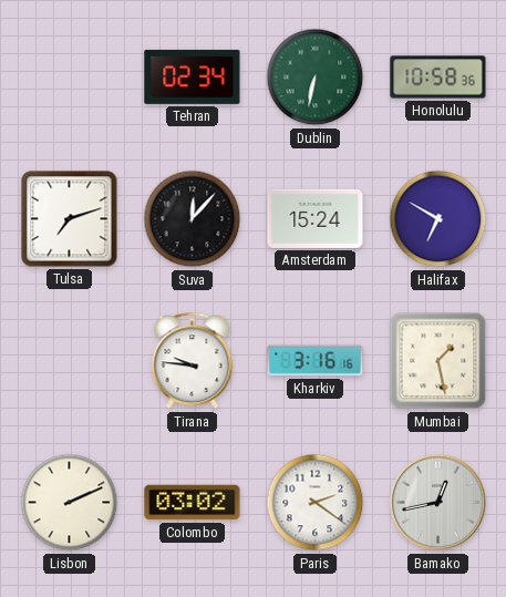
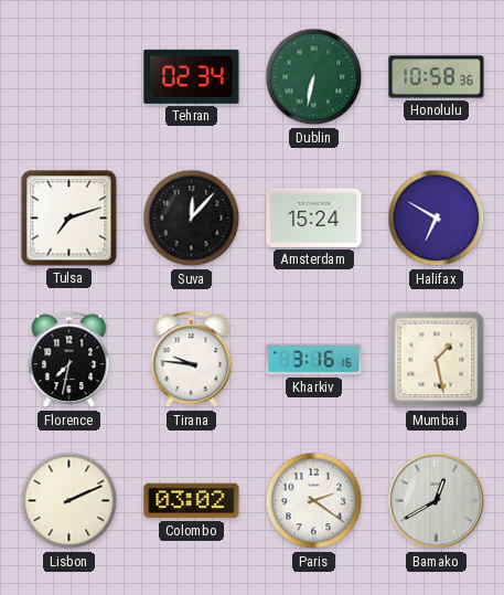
Florence: none -> 7:32 (69, 360)
Bamako: 12:43 -> 12:40 (437, 501)
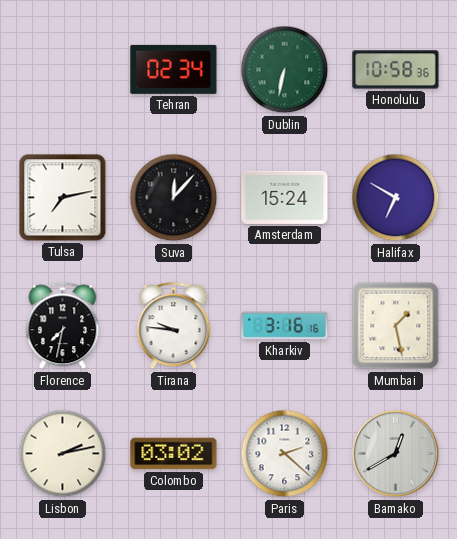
Tulsa: 7:12 -> 7:13 (63, 198)
Lisbon: 2:11 -> 2:13 (63, 454)
Paris: 2:21 -> 2:22 (285, 454)
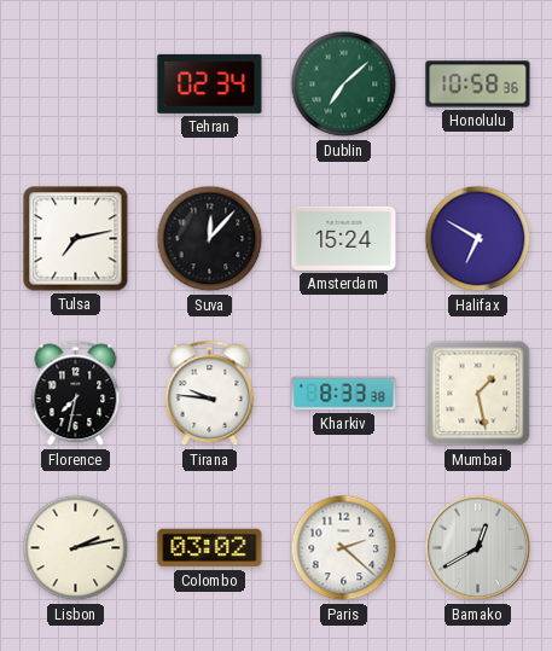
Dublin: 6:32 -> 7:08 (344, 85)
Kharkiv: 3:16 -> 8:33 (344, 394)
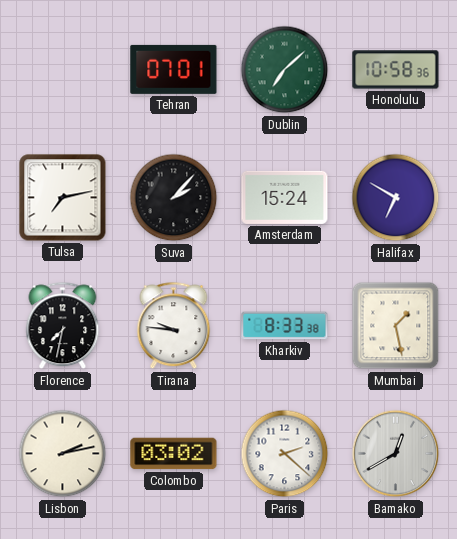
Tehran: 02:34 -> 07:01 (174, 69)
Suva: 12:07 -> 2:07 (174, 198)
